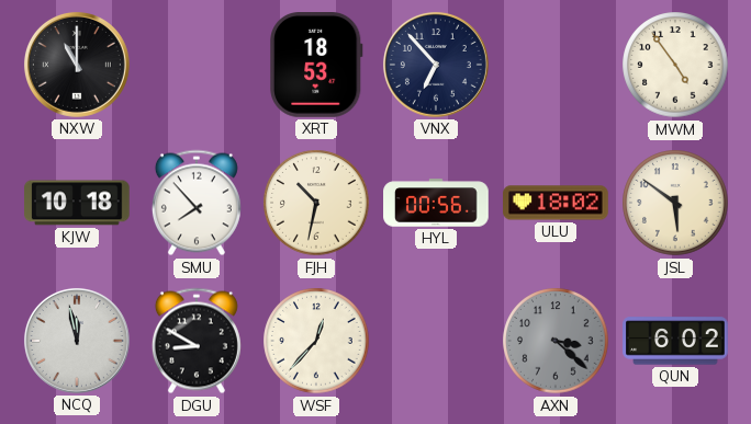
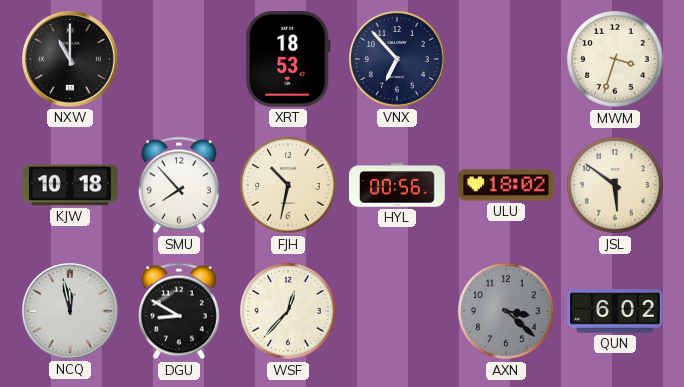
MWM: 4:54 -> 3:33 (615, 59)
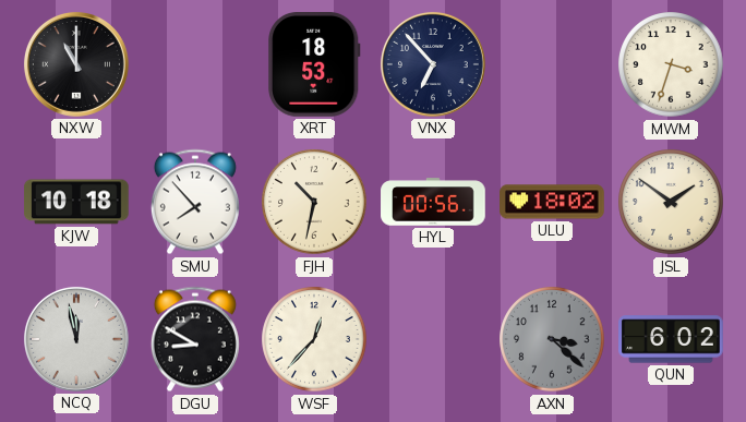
JSL: 5:51 -> 1:51 (671, 202)
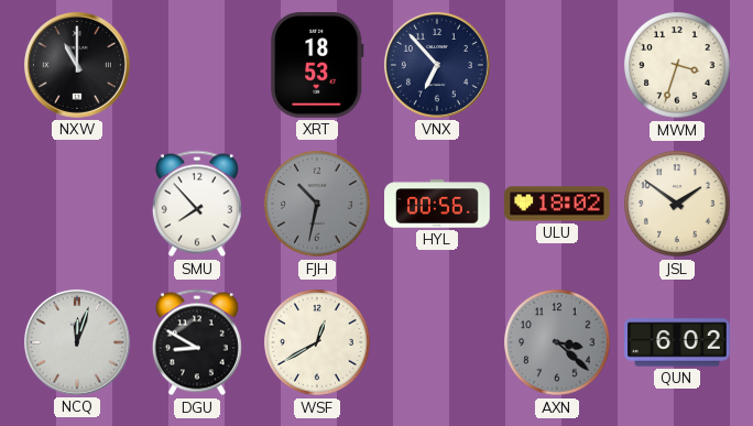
KJW: 10:18 -> none (76, 202)
FJH dial: cream -> grey (317, 204)
NCQ: 11:58 -> 12:03 (77, 342)
WSF: 12:37 -> 12:40 (317, 342)
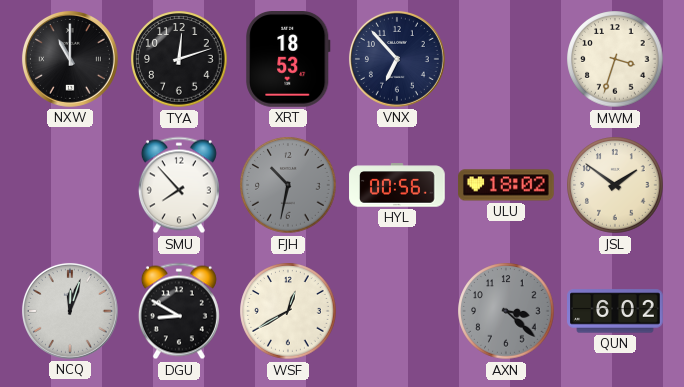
TYA: none -> 12:12 (179, 59)
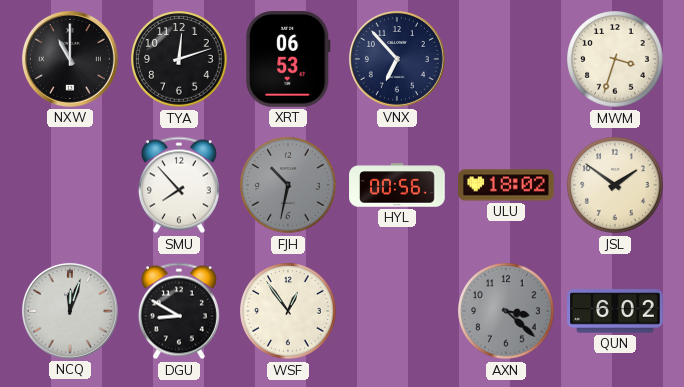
XRT: 18:53 -> 06:53 (289, 60)
WSF: 12:40 -> 12:54 (288, 311)
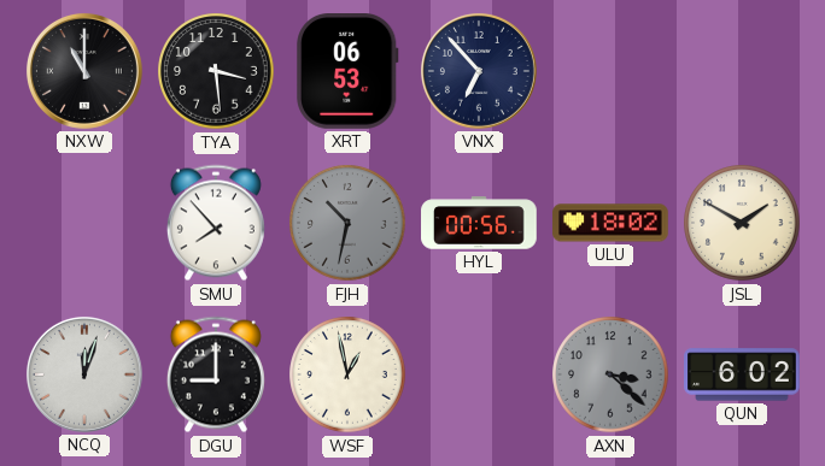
TYA: 12:12 -> 3:29 (216, 71)
MWM: 3:33 -> none (615, 59)
JSL: 1:51 -> 1:50 (742, 223)
DGU: 8:50 -> 9:00 (216, 374)
WSF: 12:54 -> 12:58 (347, 374)
